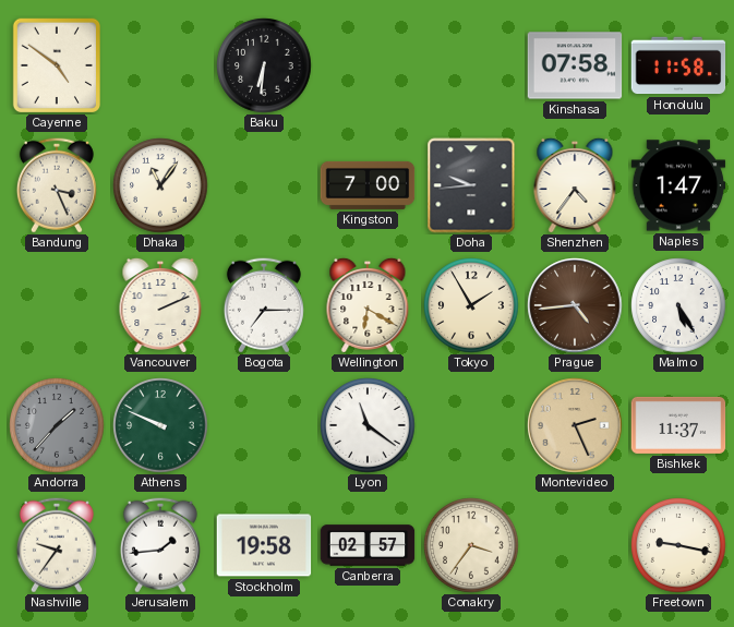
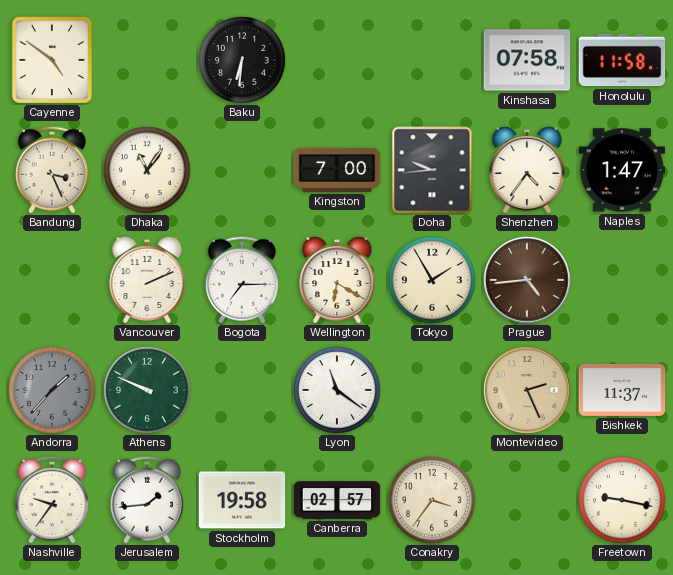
Malmo: 5:25 -> none (678, 305)
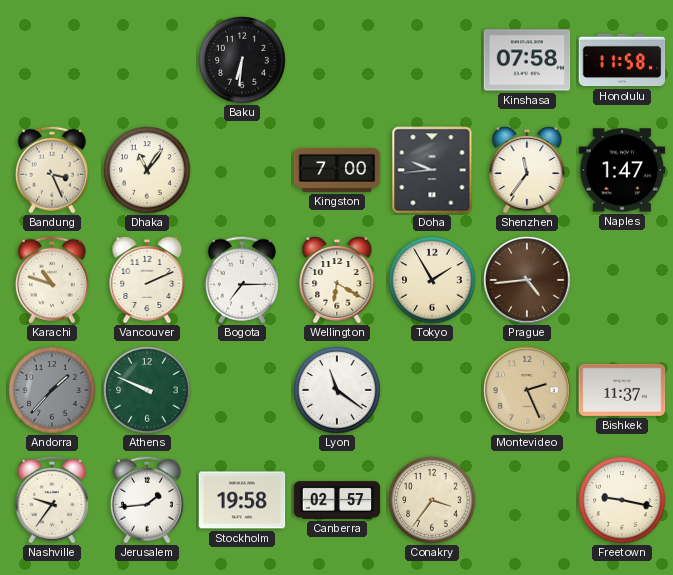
Cayenne: 4:51 -> none (51, 59)
Shenzhen: 4:36 -> 11:36 (527, 169)
Karachi: none -> 10:48 (52, 280)
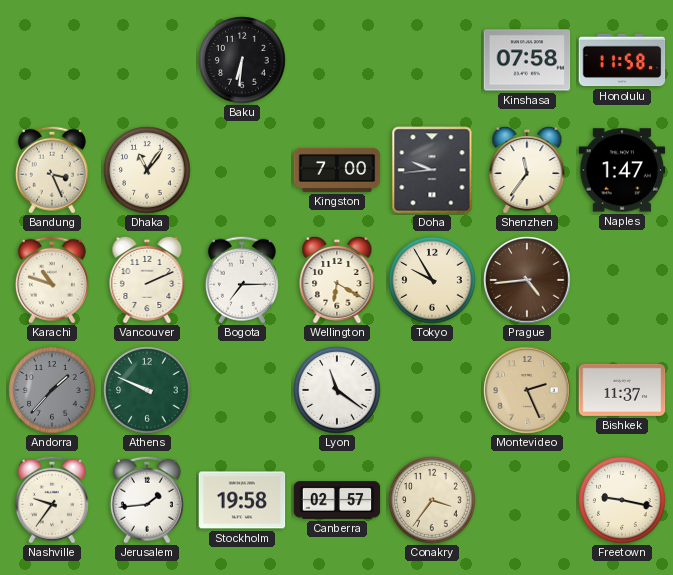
Tokyo: 1:55 -> 9:55 (432, 280)
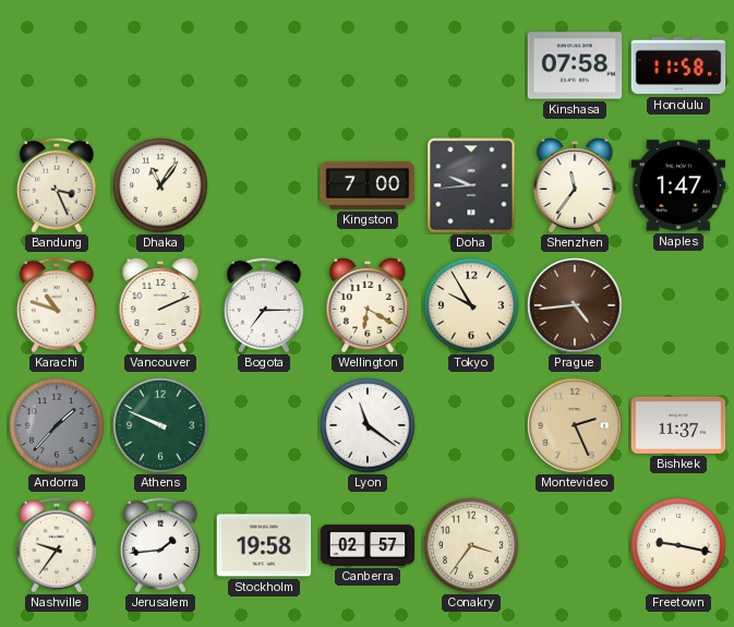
Baku: 6:31 -> none (242, 60)
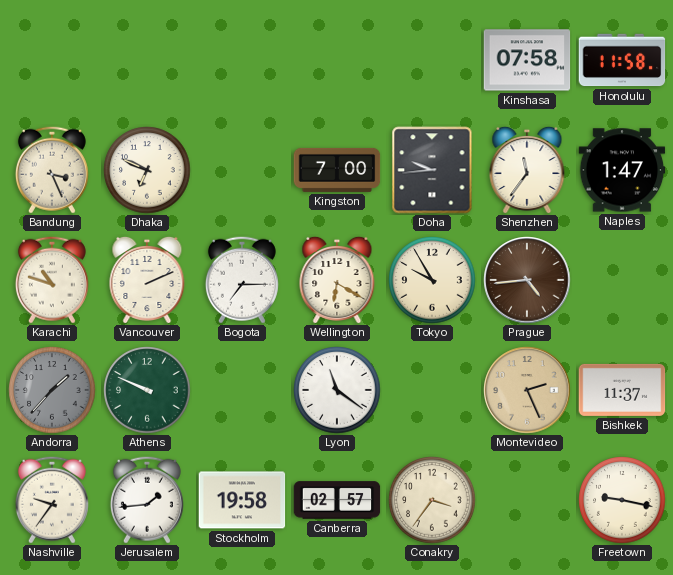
Dhaka: 11:06 -> 6:49 (147, 170)
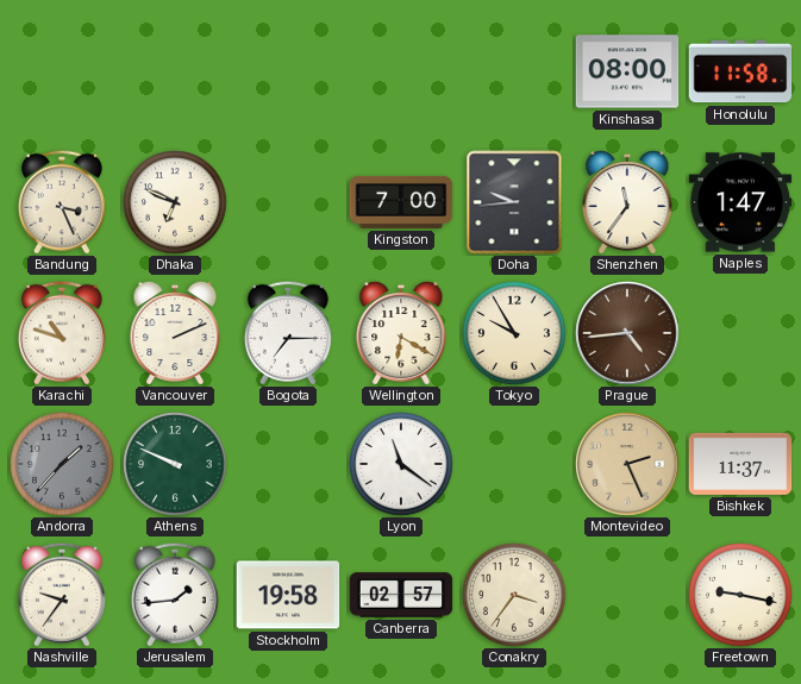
Kinshasa: 07:58 -> 08:00 (627, 71)
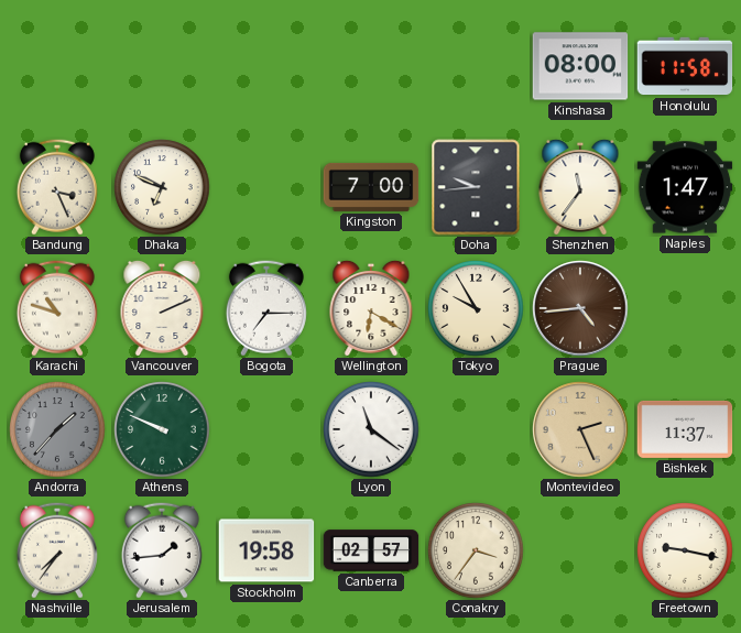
Nashville: 9:36 -> 7:36 (57, 550)
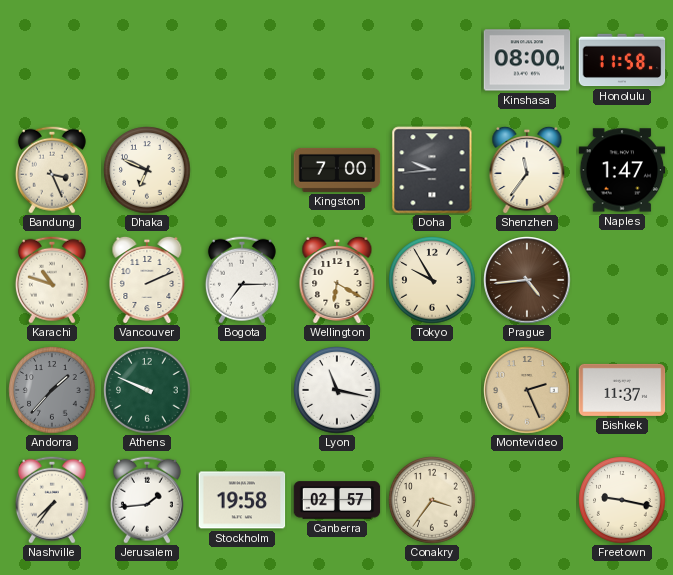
Lyon: 11:21 -> 11:17 (337, 390)
